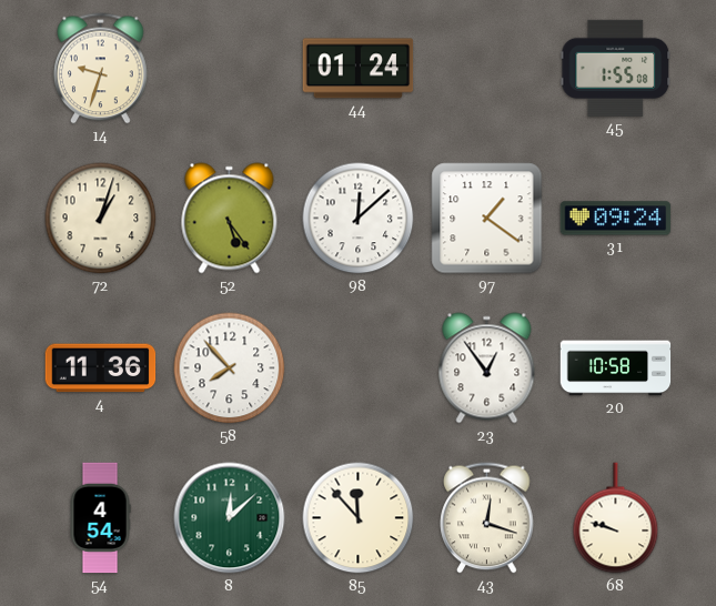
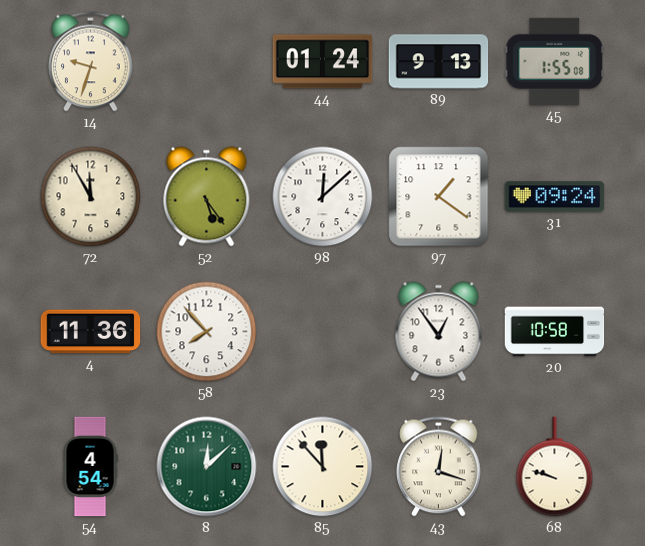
89: none -> 9:13 (439, 62)
72: 1:03 -> 11:55 (91, 197)
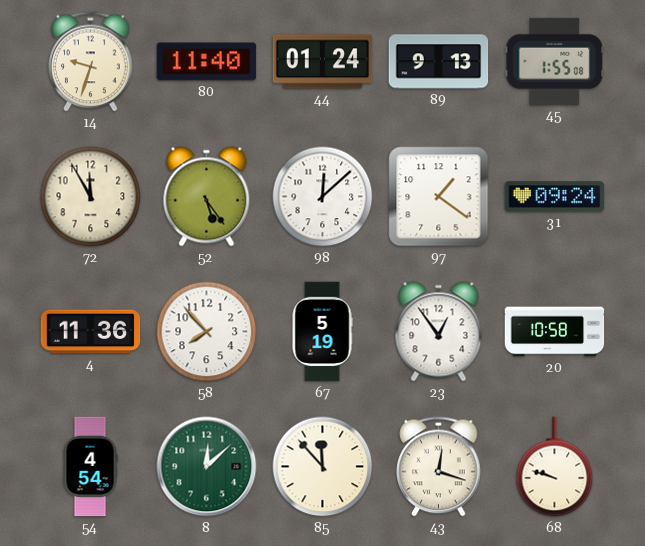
80: none -> 11:40 (207, 62)
67: none -> 5:19 (322, 332)
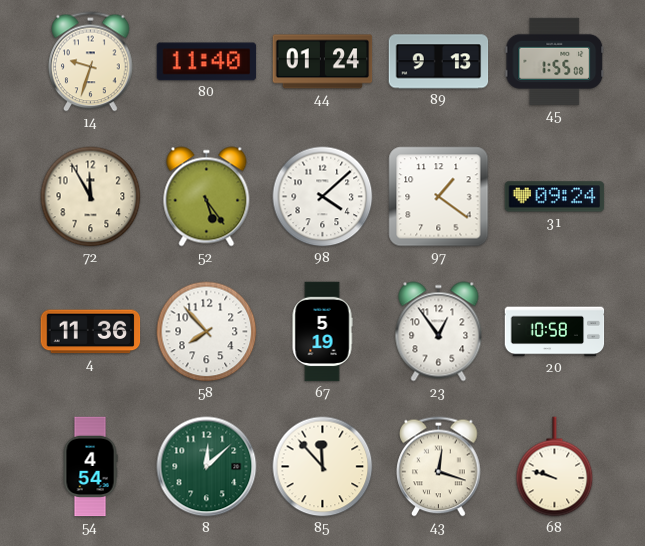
98: 12:08 -> 4:08 (323, 197)
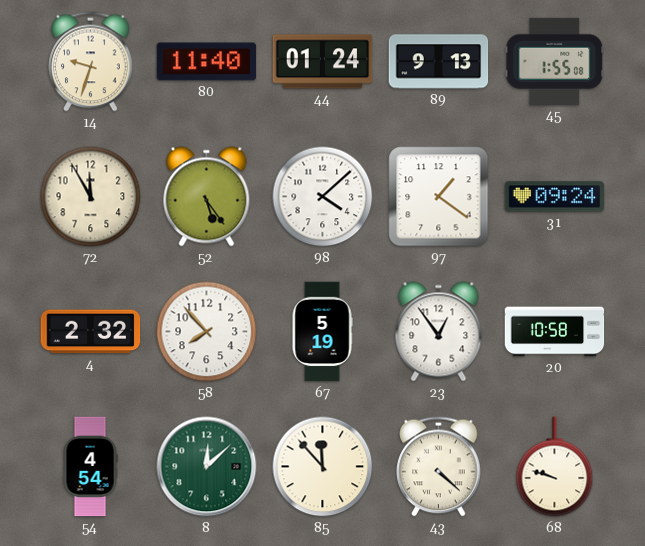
4: 11:36 -> 2:32 (91, 332)
43: 12:18 -> 4:22 (439, 467)
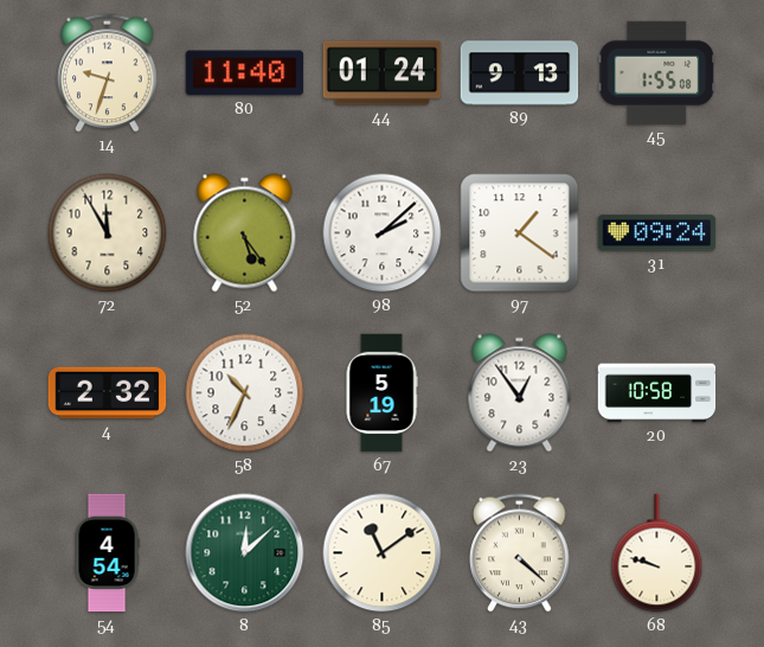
98: 4:08 -> 2:08 (383, 233)
58: 7:53 -> 10:34 (245, 393)
85: 11:53 -> 11:09 (383, 553)
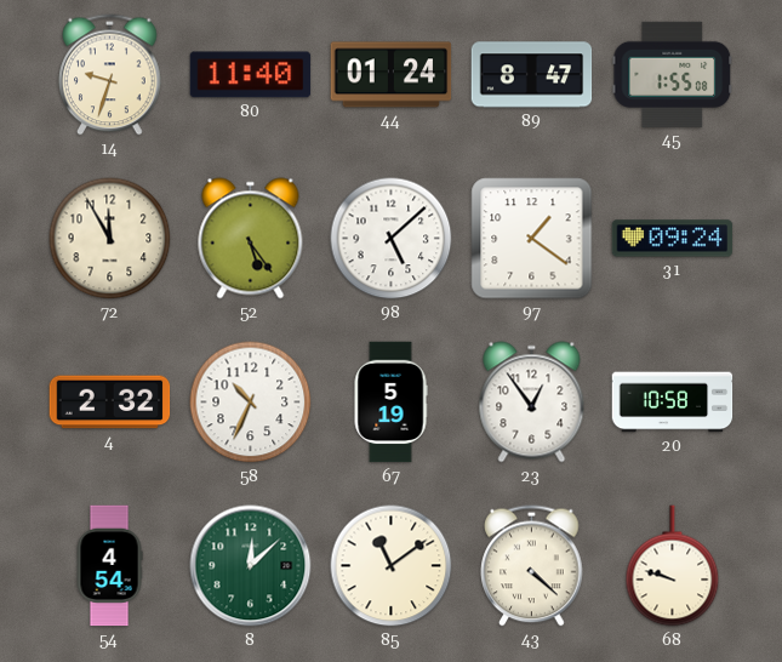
89: 9:13 -> 8:47 (532, 75)
98: 2:08 -> 5:08 (392, 239)
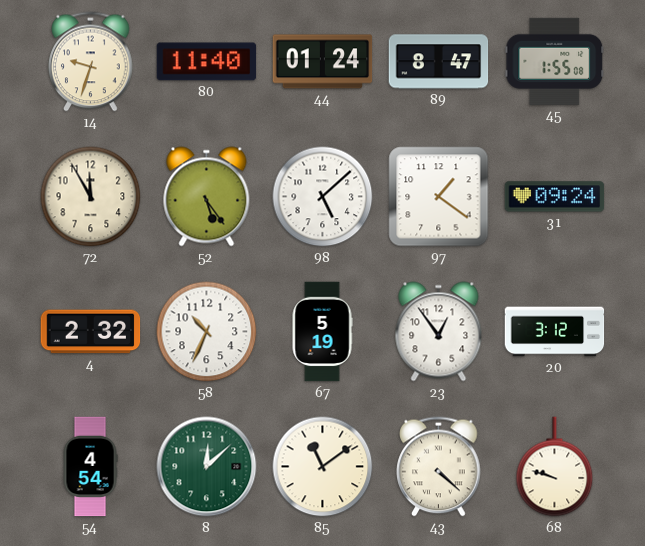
20: 10:58 -> 3:12 (555, 332)
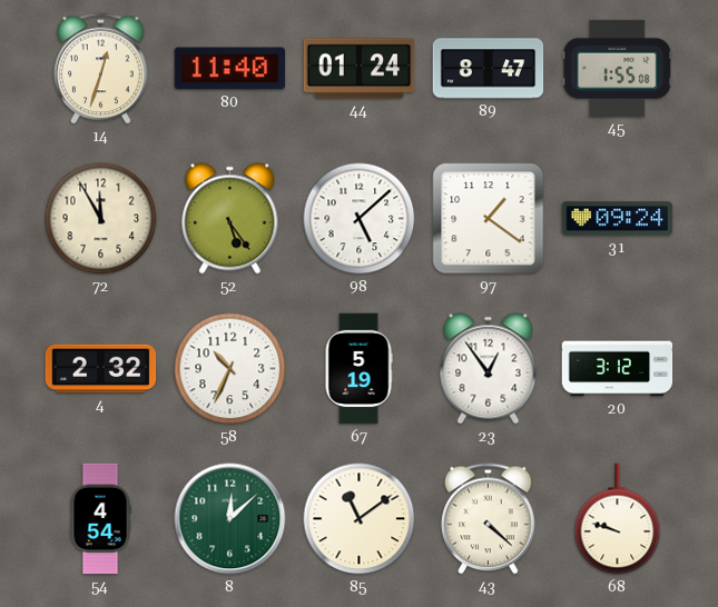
14: 9:33 -> 12:33 (101, 69)
